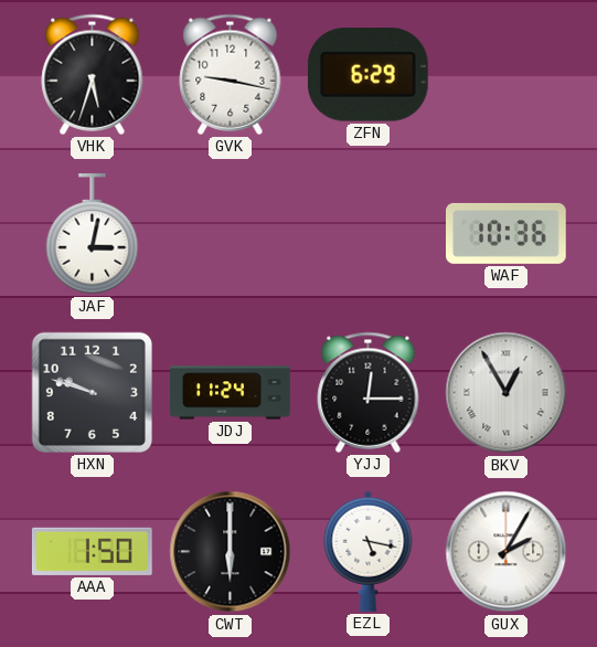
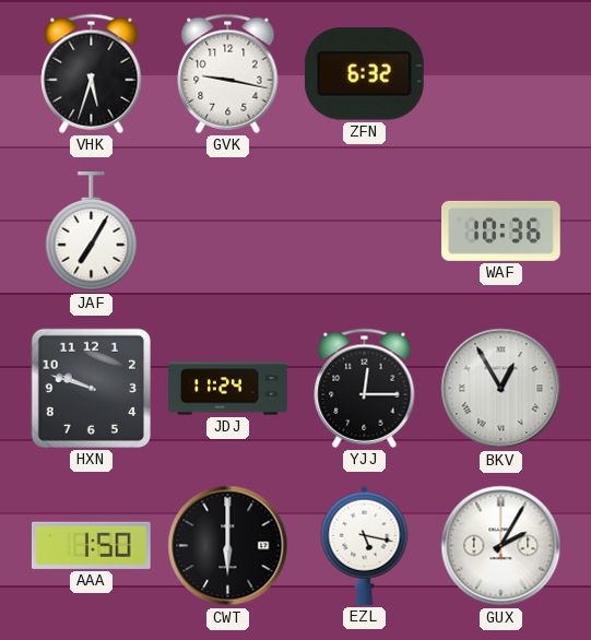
ZFN: 6:29 -> 6:32 (364, 74)
JAF: 3:02 -> 7:05 (92, 232)
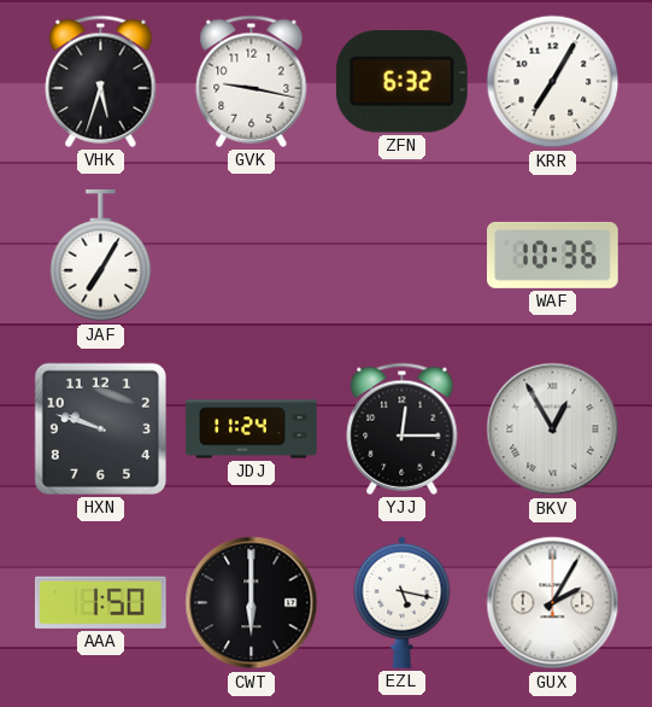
KRR: none -> 7:05 (553, 82)
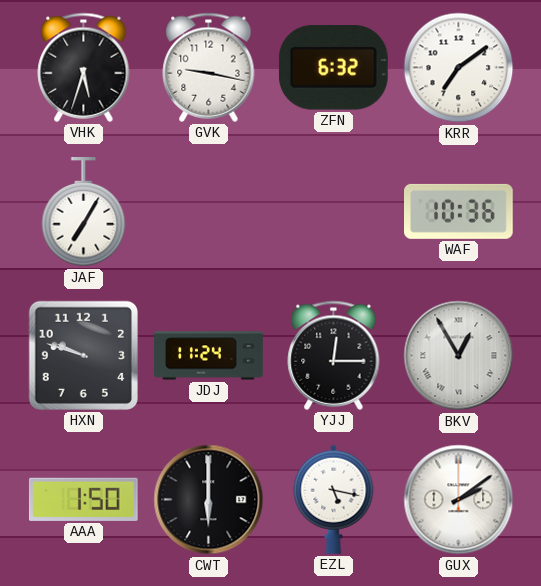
KRR: 7:05 -> 7:09 (459, 68)
GUX: 2:05 -> 2:09 (459, 500)
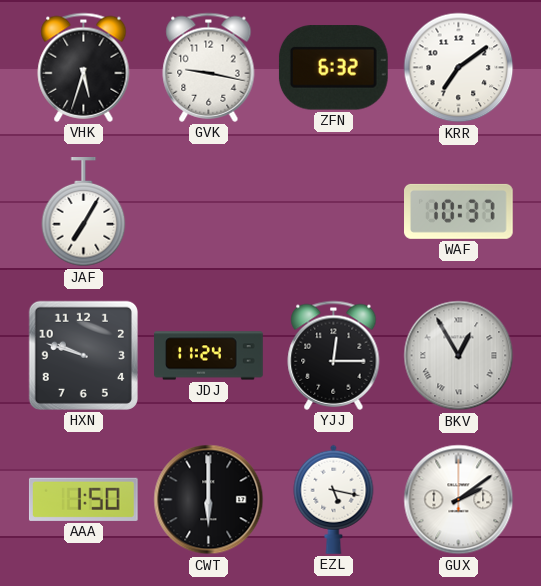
WAF: 10:36 -> 10:37 (459, 211)
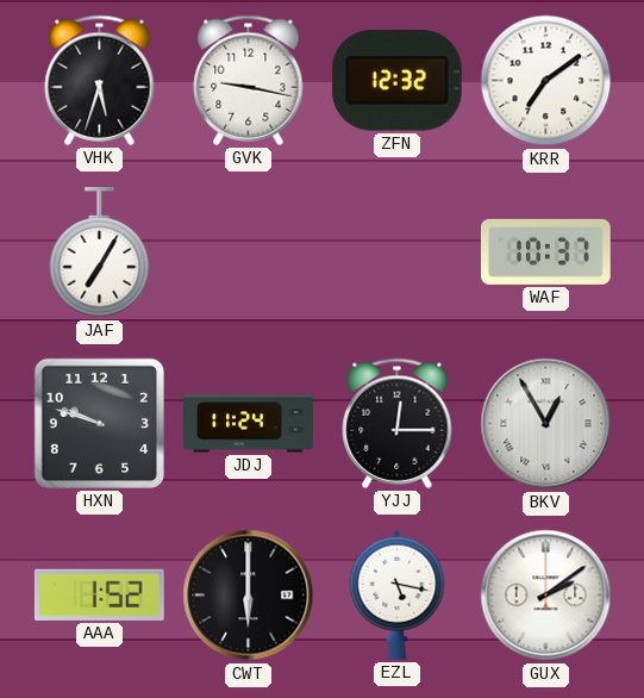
ZFN: 6:32 -> 12:32 (396, 81)
AAA: 1:50 -> 1:52 (99, 594)
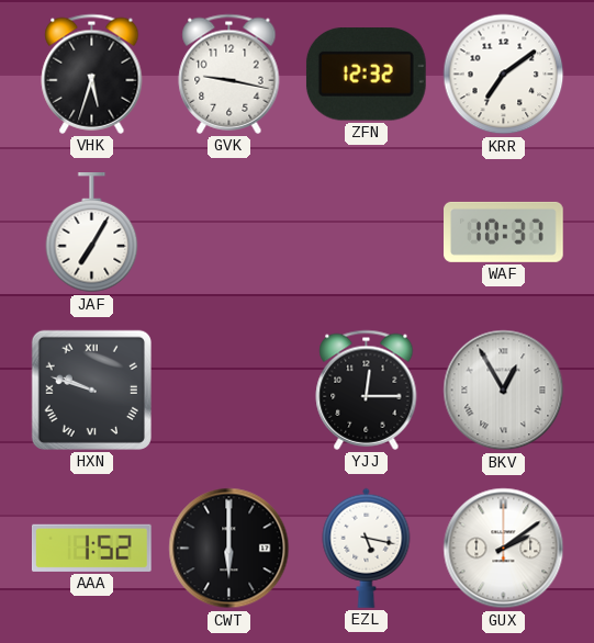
HXN numerals: Arabic -> Roman (91, 390)
JDJ: 11:24 -> none (249, 424)
